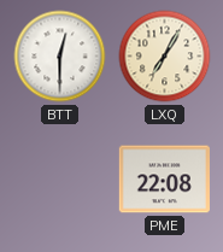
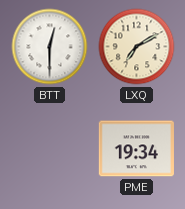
LXQ: 7:05 -> 7:10 (137, 47)
PME: 22:08 -> 19:34 (136, 149)
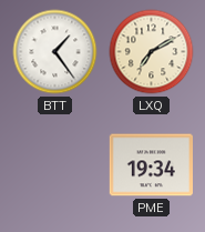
BTT: 12:30 -> 1:24 (55, 52)
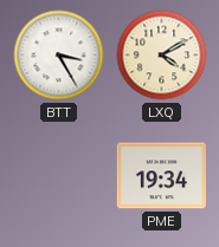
BTT: 1:24 -> 3:25 (59, 56)
LXQ: 7:10 -> 4:10 (162, 56)
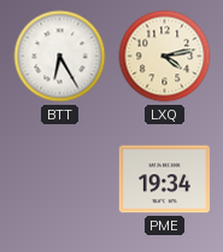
BTT: 3:25 -> 6:25 (60, 57)
LXQ: 4:10 -> 4:13 (165, 57)
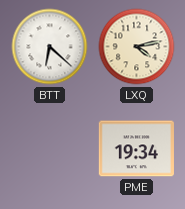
BTT: 6:25 -> 6:22 (50, 47)
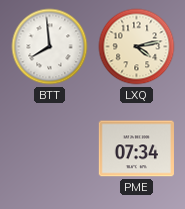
BTT: 6:22 -> 7:59 (50, 47)
PME: 19:34 -> 07:34 (136, 149)
